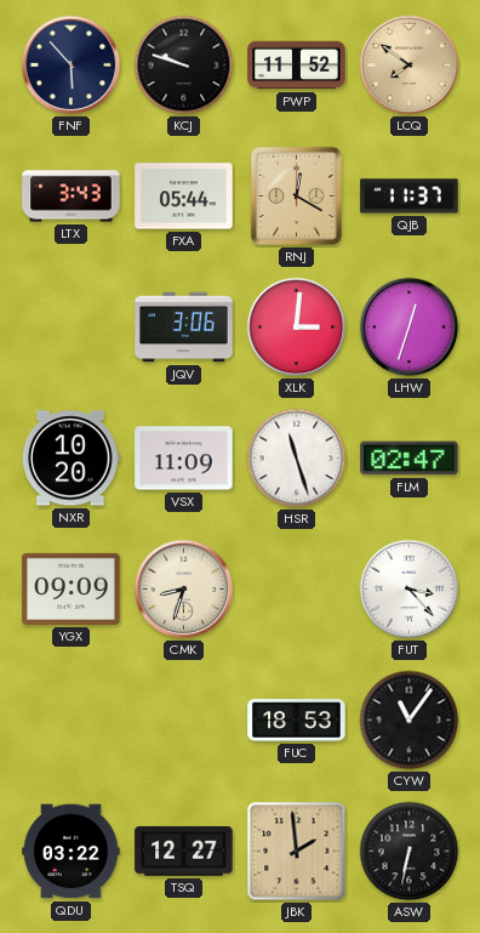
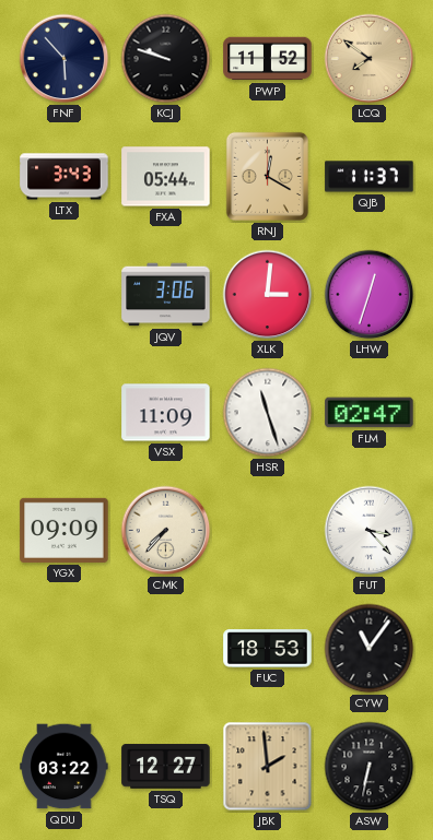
NXR: 10:20 -> none (70, 459)
CMK: 8:33 -> 7:37 (166, 531)
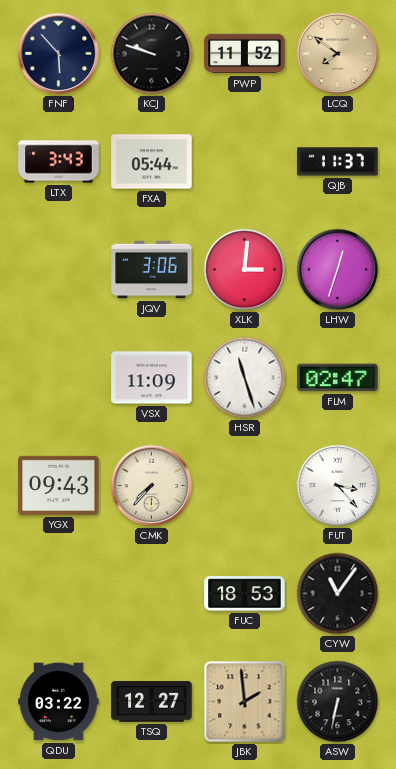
RNJ: 12:20 -> none (267, 176)
YGX: 09:09 -> 09:43 (59, 485)
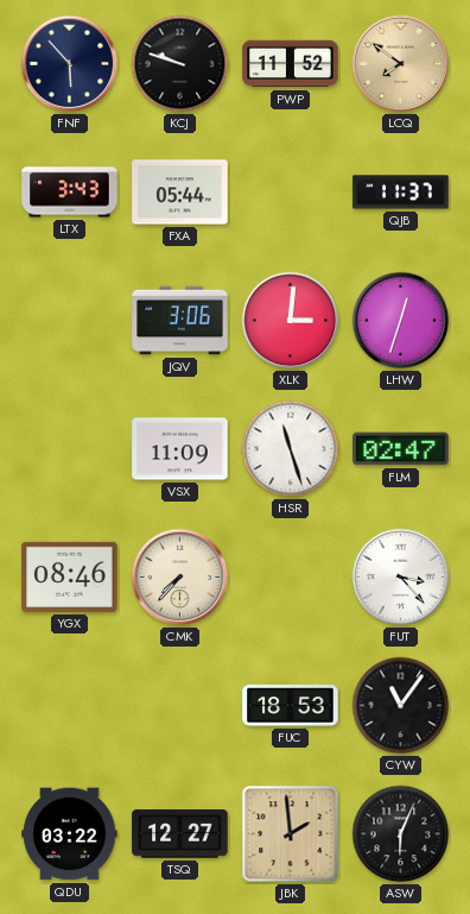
YGX: 09:43 -> 08:46 (70, 576)
ASW: 6:32 -> 6:04 (401, 834)
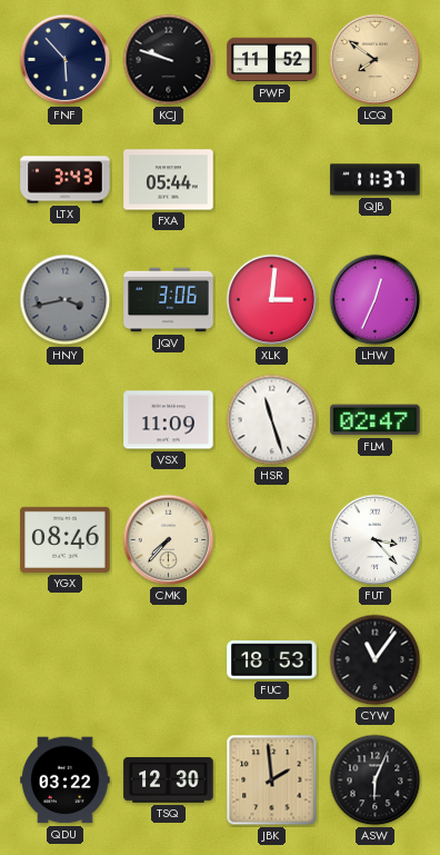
HNY: none -> 3:43 (66, 300)
LHW: 12:33 -> 12:34 (376, 300)
TSQ: 12:27 -> 12:30 (169, 781)
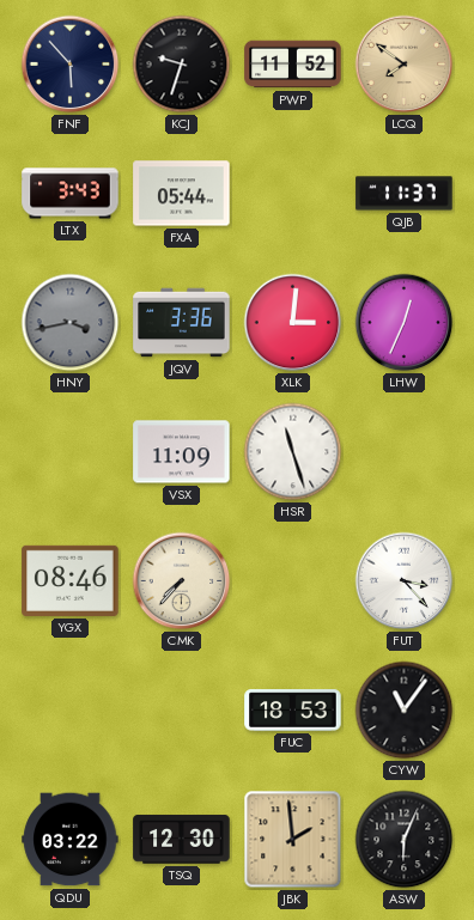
KCJ: 9:48 -> 9:33 (182, 65)
JQV: 3:06 -> 3:36 (182, 323)
FLM: 02:47 -> none (376, 420)
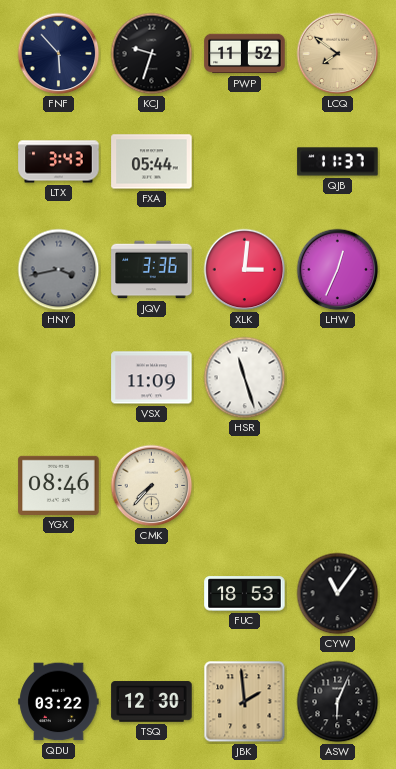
FUT: 3:23 -> none (405, 581)
